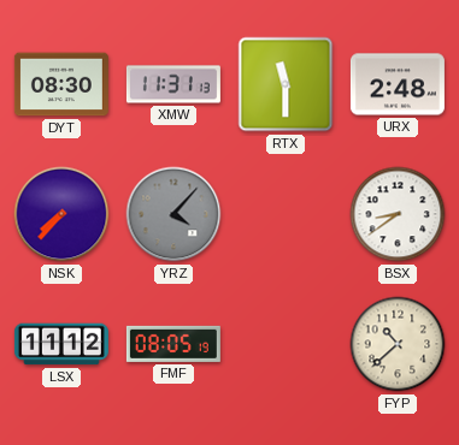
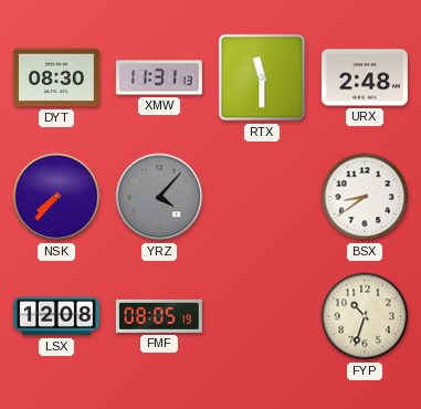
LSX: 11:12 -> 12:08 (56, 316)
FYP: 10:38 -> 10:33 (365, 316)
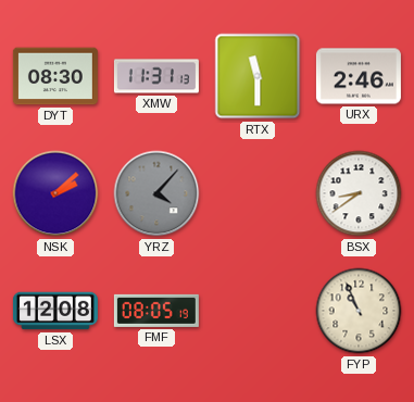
URX: 2:48 -> 2:46 (359, 76)
NSK: 7:37 -> 2:08 (55, 193)
FYP: 10:33 -> 10:56 (359, 311)
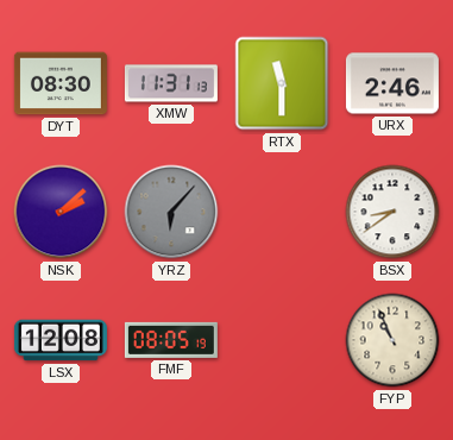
YRZ: 4:07 -> 6:07 (171, 212)
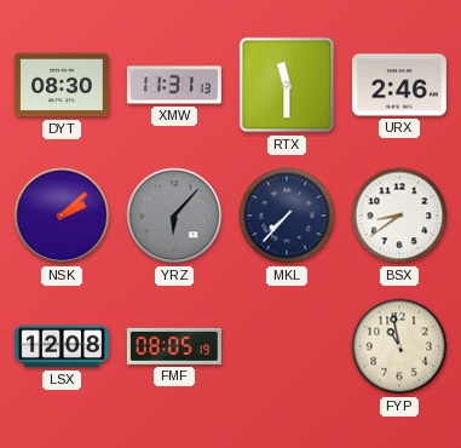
MKL: none -> 7:37 (287, 216)
FYP: 10:56 -> 10:58 (399, 346)
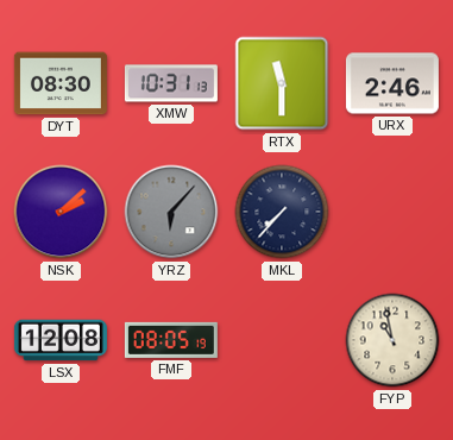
XMW: 11:31 -> 10:31 (171, 83)
BSX: 8:39 -> none (399, 216)
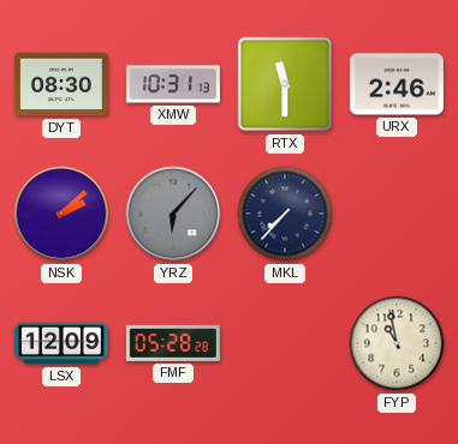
LSX: 12:08 -> 12:09 (61, 343)
FMF: 08:05 -> 05:28 (173, 343)
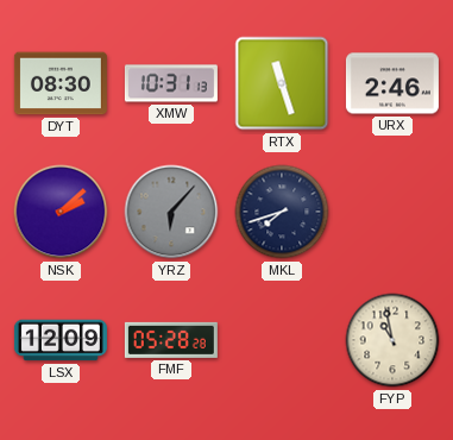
RTX: 11:30 -> 11:27 (282, 83)
MKL: 7:37 -> 7:42 (282, 212)
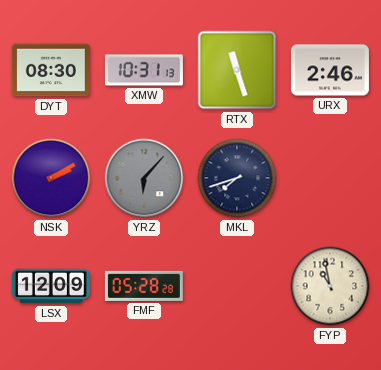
NSK: 2:08 -> 2:10 (51, 178)
